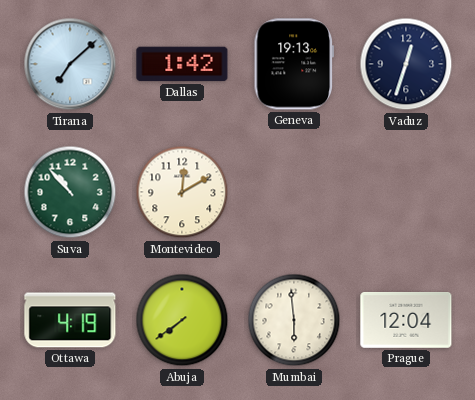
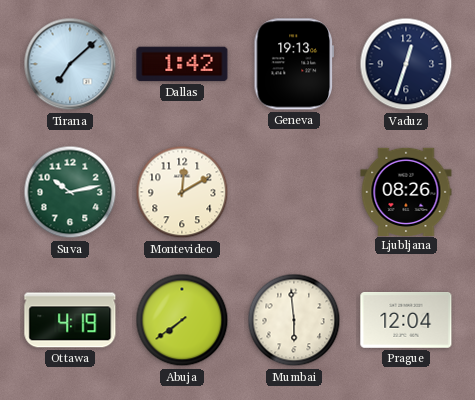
Suva: 10:53 -> 10:13 (70, 192)
Ljubljana: none -> 08:26 (406, 191)
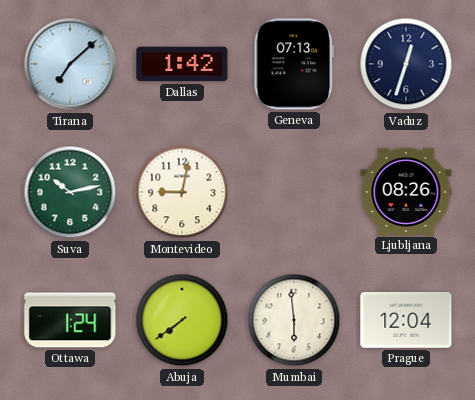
Geneva: 19:13 -> 07:13 (293, 64)
Montevideo: 12:10 -> 9:02 (182, 192)
Ottawa: 4:19 -> 1:24 (70, 320)
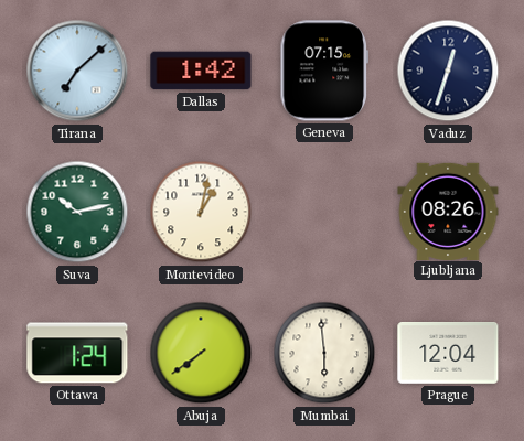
Geneva: 07:13 -> 07:15 (323, 71)
Montevideo: 9:02 -> 1:02 (201, 212)
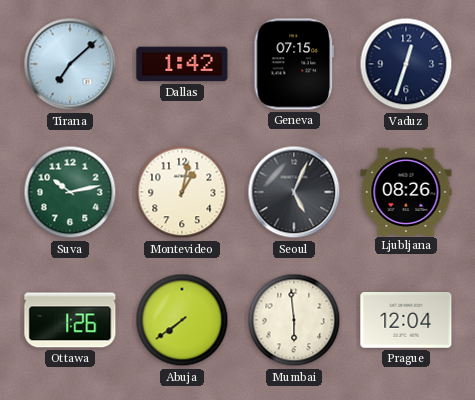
Seoul: none -> 5:04 (294, 192)
Ottawa: 1:24 -> 1:26 (70, 320)
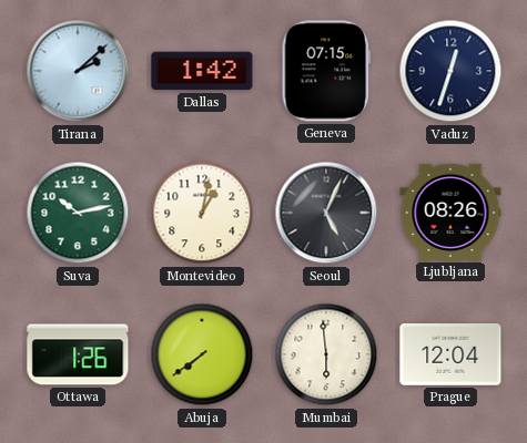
Tirana: 7:08 -> 2:08 (78, 71)
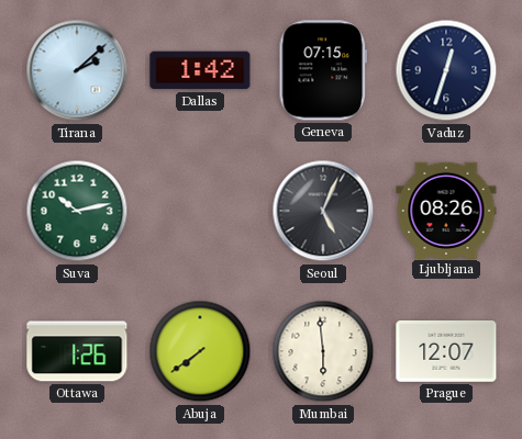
Montevideo: 1:02 -> none (202, 213)
Prague: 12:04 -> 12:07 (446, 352)
